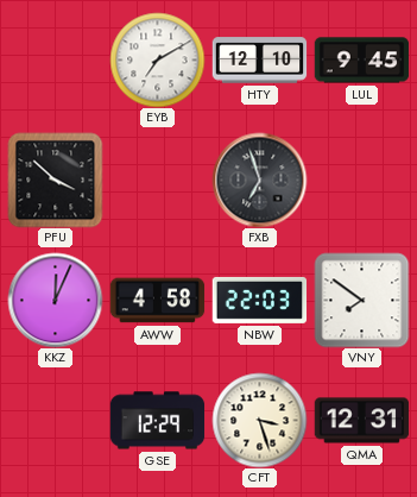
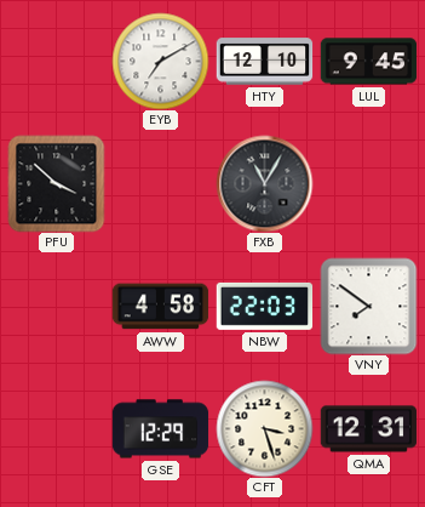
FXB: 6:57 -> 11:05 (264, 183)
KKZ: 12:04 -> none (55, 300)
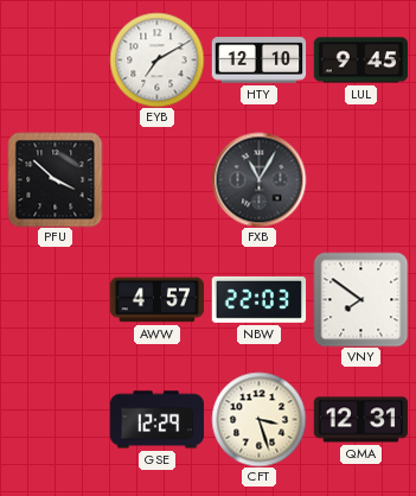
AWW: 4:58 -> 4:57 (156, 300)
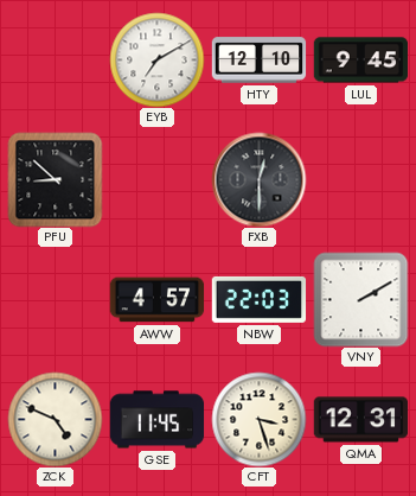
PFU: 3:52 -> 8:52 (55, 179)
FXB: 11:05 -> 12:30 (258, 179)
VNY: 7:51 -> 2:10 (360, 299)
ZCK: none -> 4:49 (55, 419)
GSE: 12:29 -> 11:45 (156, 420)
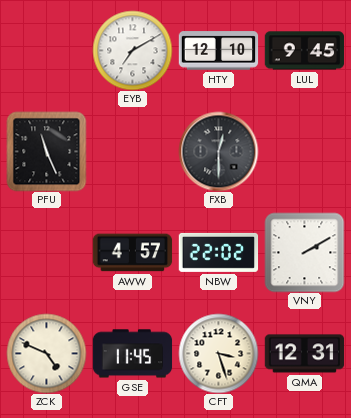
PFU: 8:52 -> 11:26 (46, 151)
NBW: 22:03 -> 22:02 (218, 252)
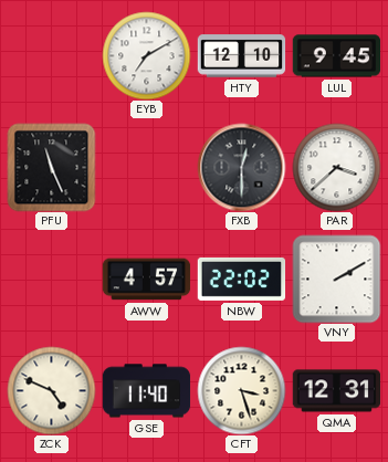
PAR: none -> 3:38 (336, 167)
GSE: 11:45 -> 11:40 (146, 391)
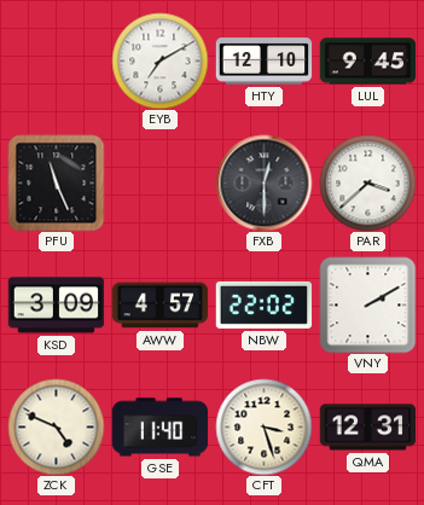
KSD: none -> 3:09 (56, 306)
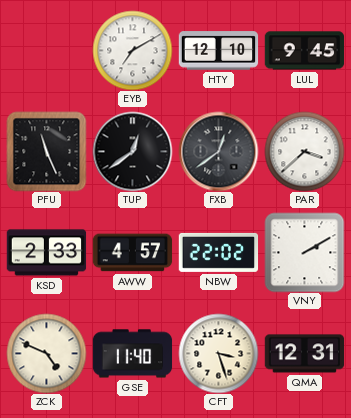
TUP: none -> 12:39 (132, 151)
FXB: 12:30 -> 12:39 (218, 151)
KSD: 3:09 -> 2:33 (46, 253)
